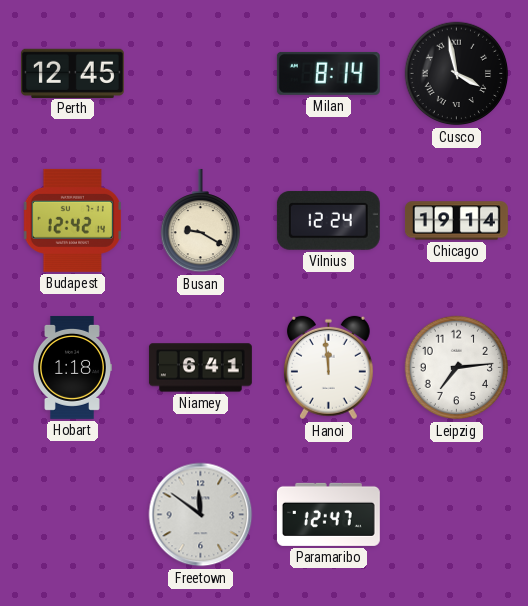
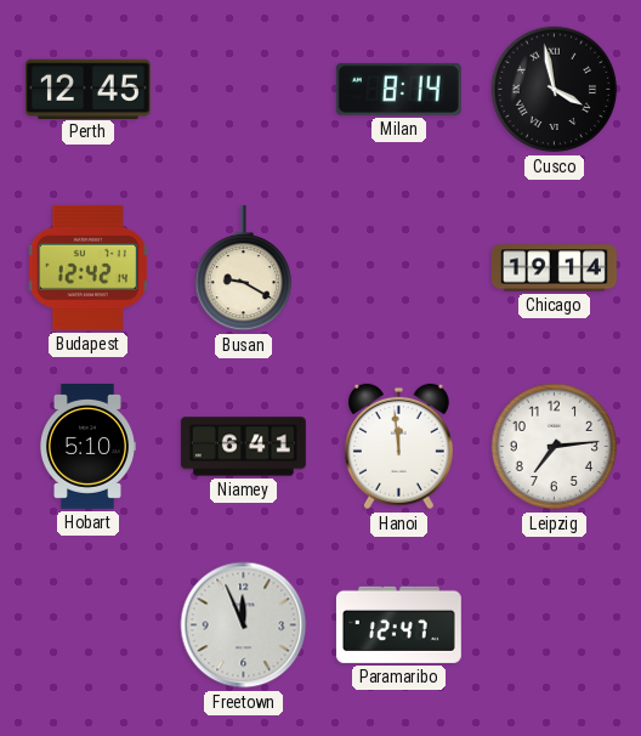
Vilnius: 12:24 -> none (328, 220)
Hobart: 1:18 -> 5:10 (87, 446)
Freetown: 11:51 -> 11:56 (244, 625)
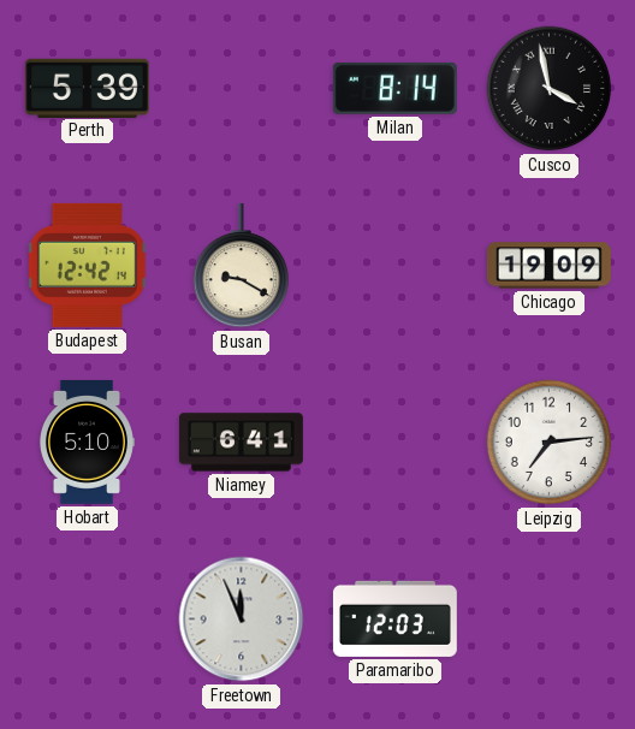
Perth: 12:45 -> 5:39 (87, 88)
Chicago: 19:14 -> 19:09 (548, 266)
Hanoi: 11:59 -> none (398, 447)
Paramaribo: 12:47 -> 12:03 (394, 618)
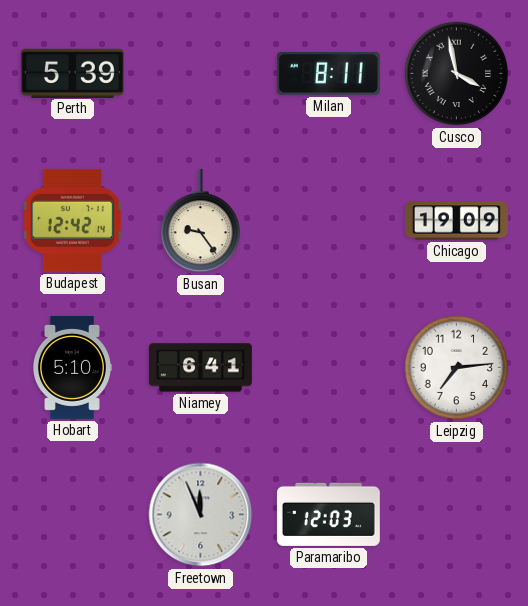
Milan: 8:14 -> 8:11 (328, 73)
Busan: 9:20 -> 9:24 (200, 221)
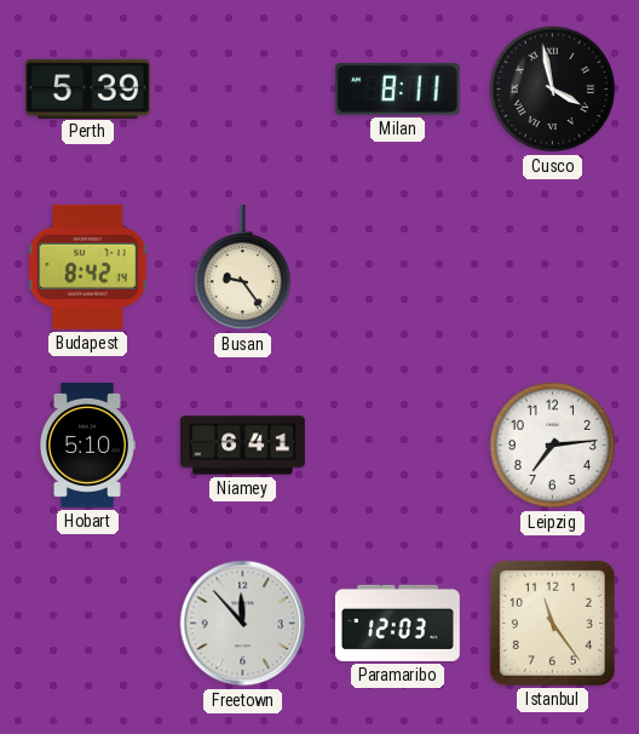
Budapest: 12:42 -> 8:42 (87, 266)
Chicago: 19:09 -> none (456, 221)
Freetown: 11:56 -> 11:53 (243, 624)
Istanbul: none -> 11:24 (552, 623)
